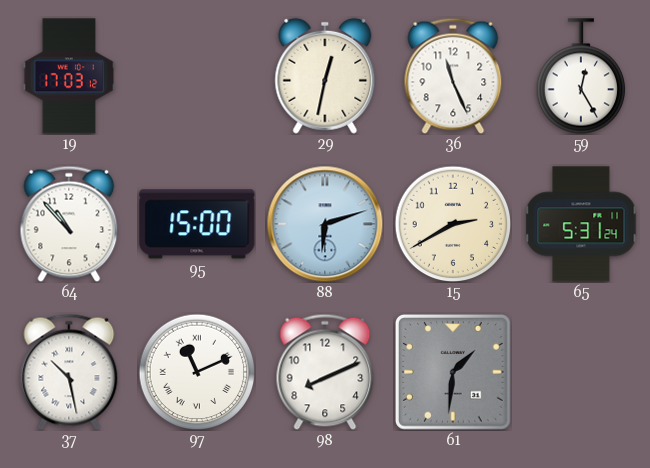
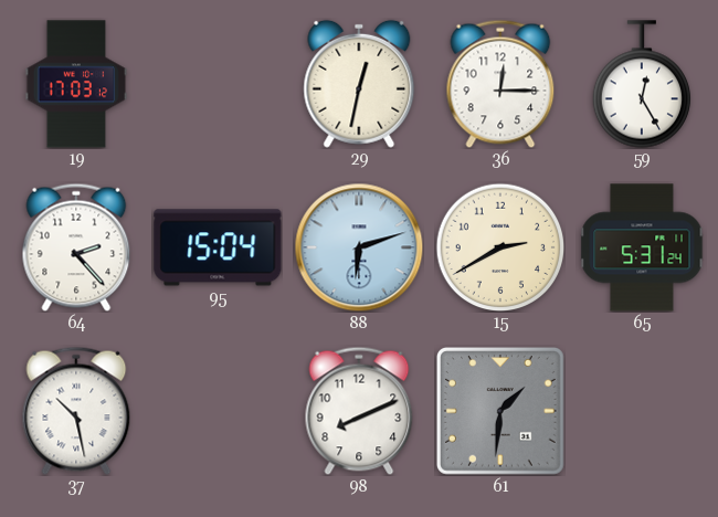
36: 11:26 -> 12:15 (500, 84)
64: 10:53 -> 2:23 (76, 247)
95: 15:00 -> 15:04 (218, 247)
97: 11:11 -> none (197, 372)
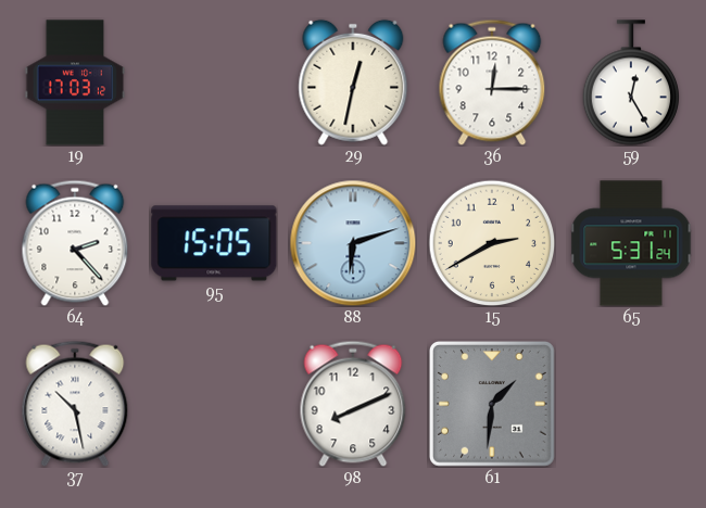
95: 15:04 -> 15:05 (214, 243)
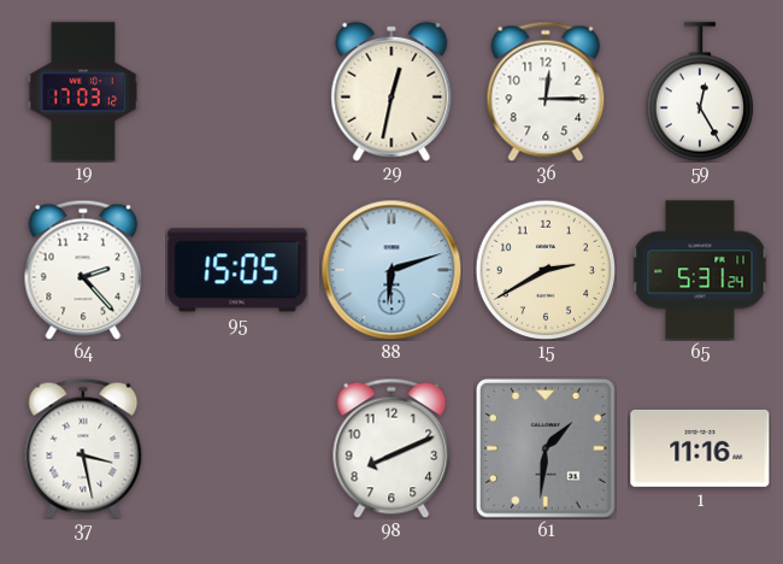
37: 10:28 -> 3:28 (83, 448)
1: none -> 11:16 (700, 448)
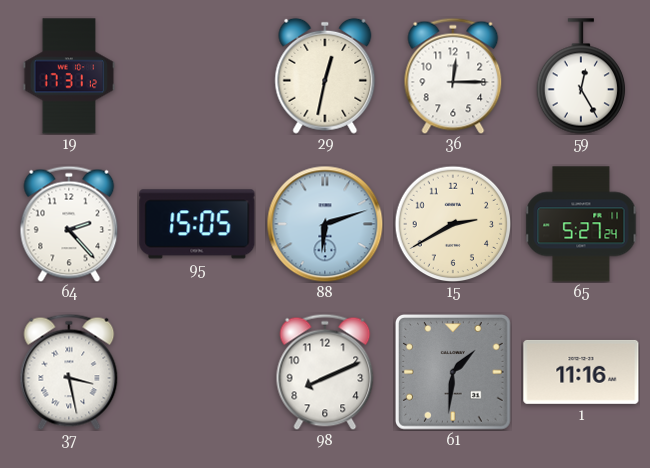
19: 17:03 -> 17:31 (69, 76)
65: 5:31 -> 5:27 (581, 224)
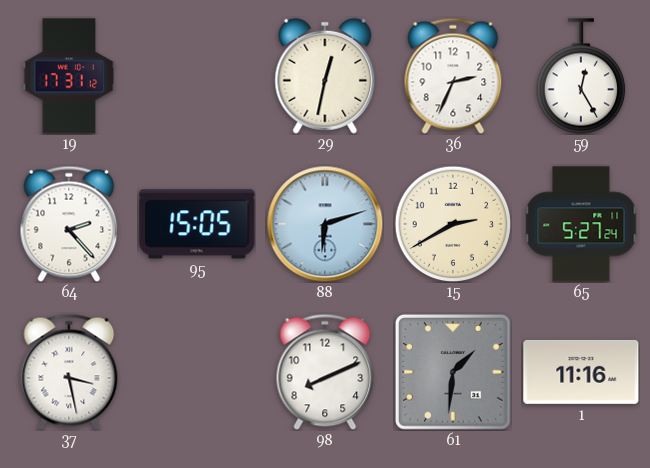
36: 12:15 -> 2:34 (453, 76)
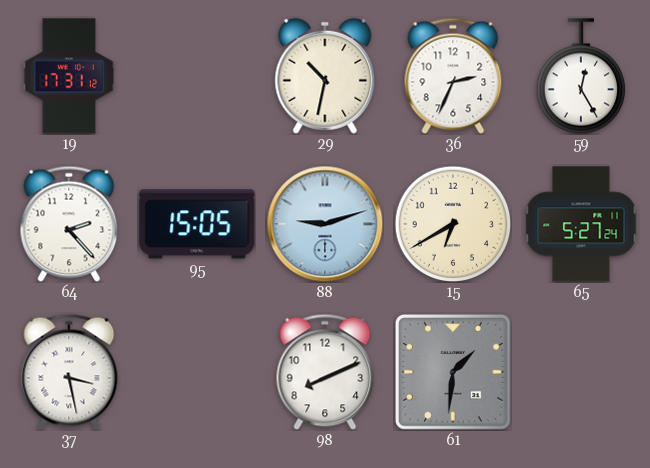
29: 12:32 -> 10:32 (325, 76)
88: 6:12 -> 9:12 (325, 224)
15: 2:40 -> 6:40 (453, 224)
1: 11:16 -> none (581, 372)
